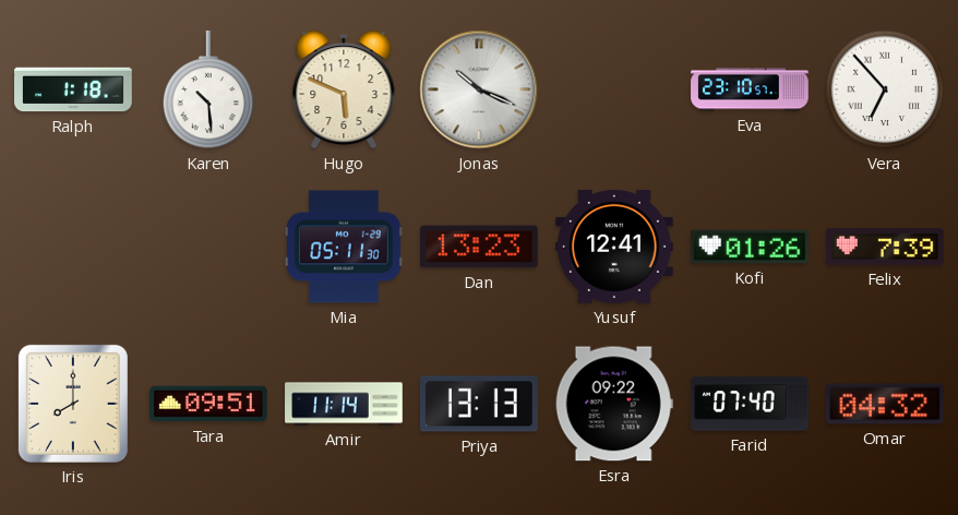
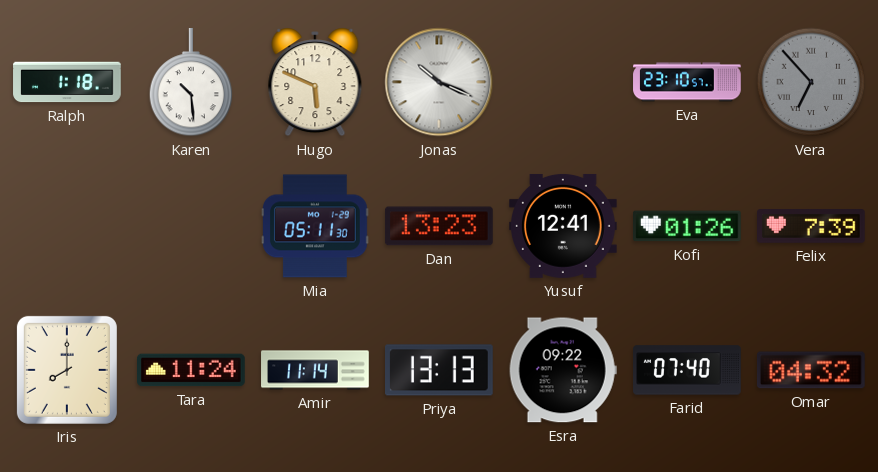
Vera dial: white -> grey (811, 82)
Tara: 09:51 -> 11:24 (192, 370)
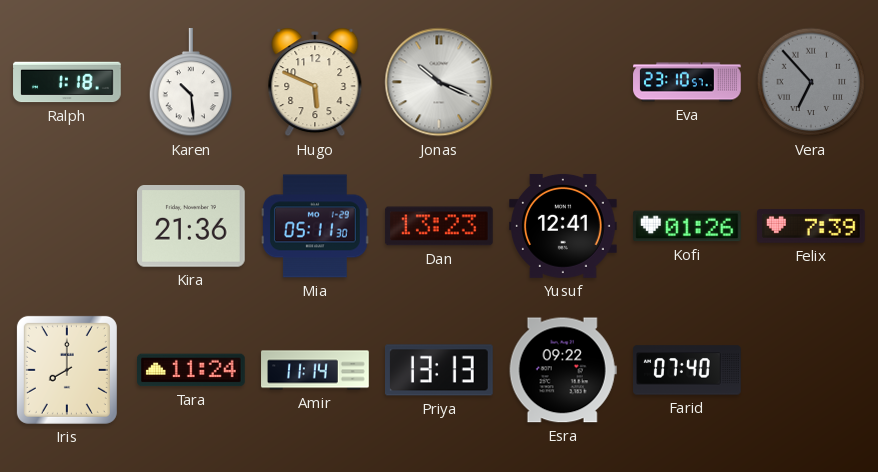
Kira: none -> 21:36 (192, 227)
Omar: 04:32 -> none (811, 370)
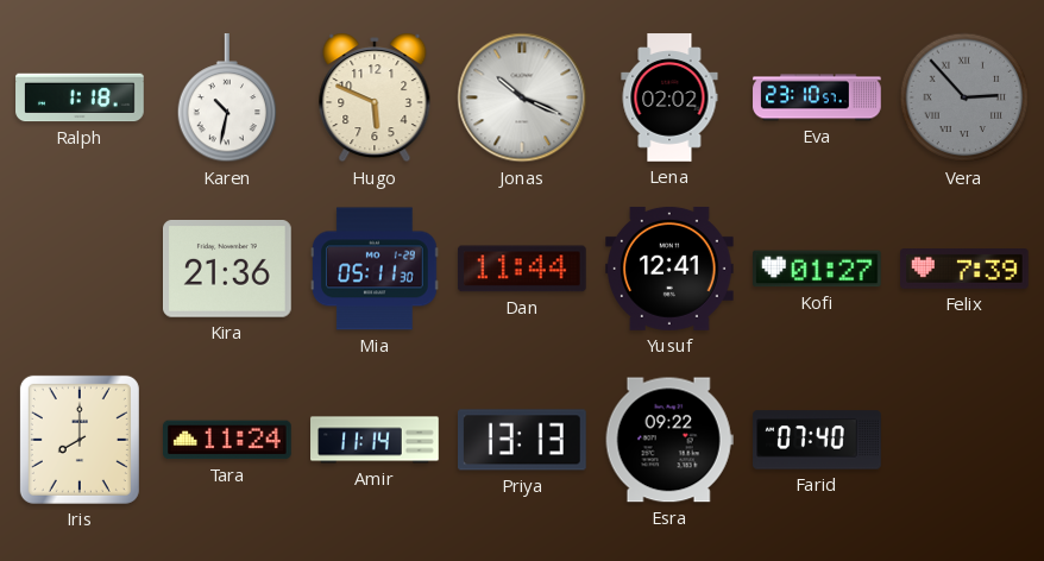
Karen: 10:29 -> 10:32 (227, 99)
Lena: none -> 02:02 (669, 97)
Vera: 6:53 -> 2:53 (964, 97)
Dan: 13:23 -> 11:44 (522, 269)
Kofi: 01:26 -> 01:27 (818, 269)
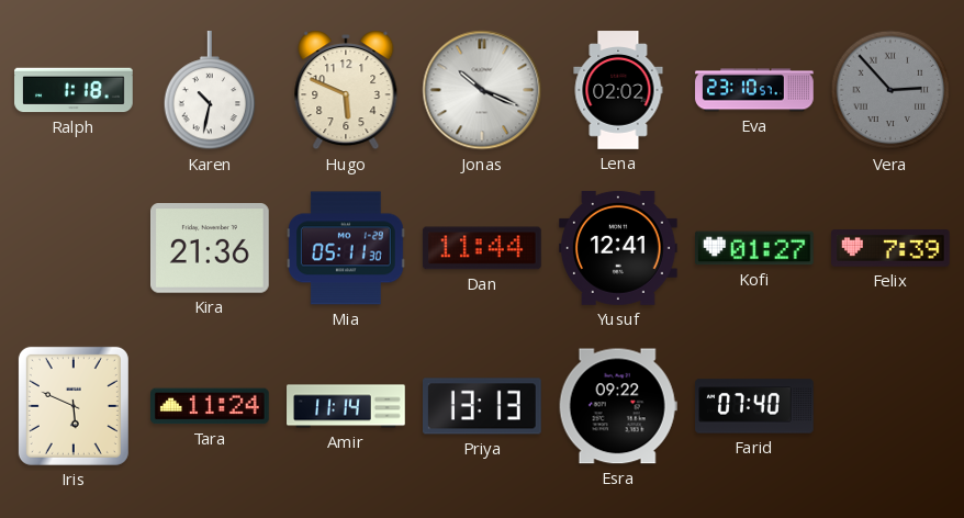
Iris: 8:00 -> 5:49 (74, 406)
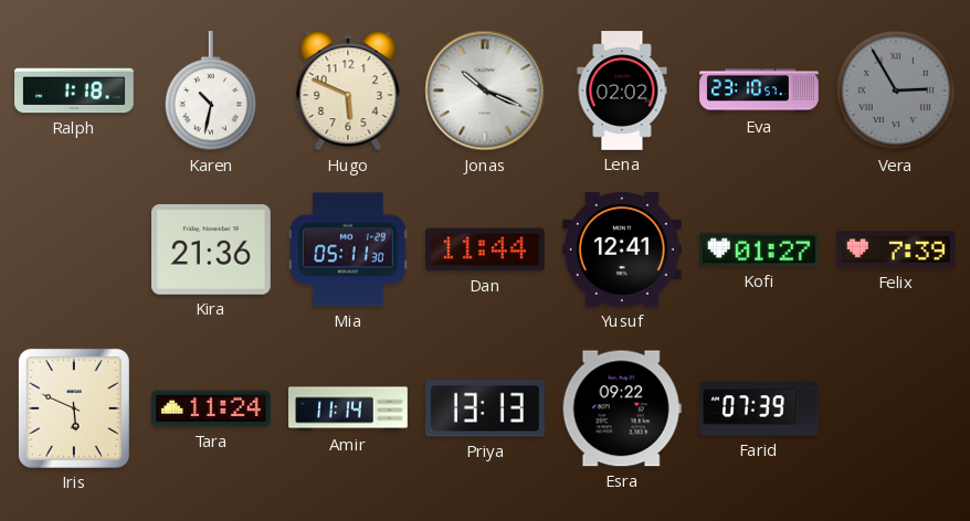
Vera: 2:53 -> 2:55 (896, 91)
Farid: 07:40 -> 07:39 (759, 408)
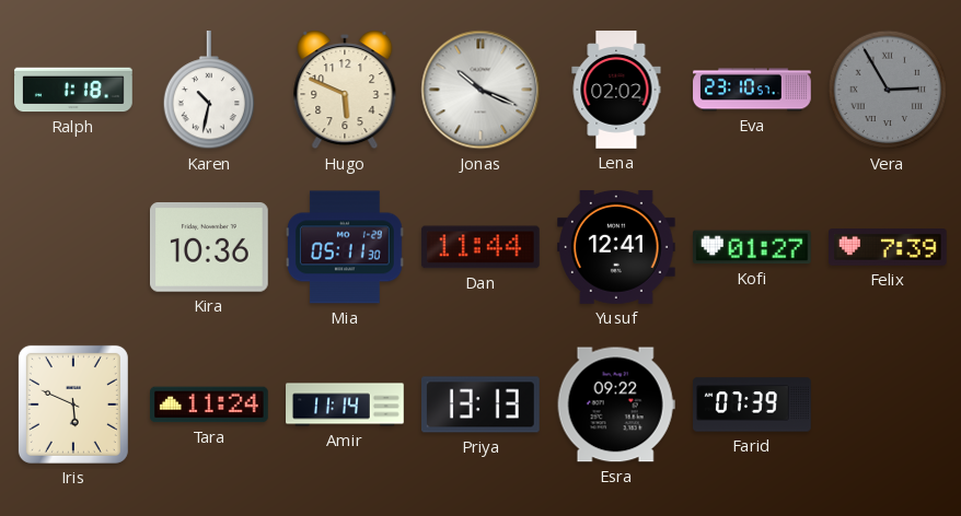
Kira: 21:36 -> 10:36 (210, 248)
